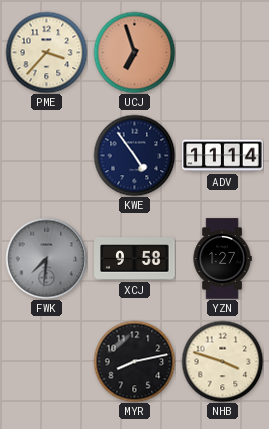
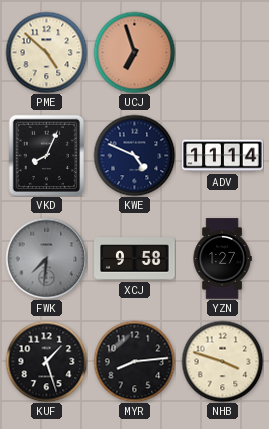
PME: 3:37 -> 4:52 (46, 52)
VKD: none -> 8:04 (47, 155)
KWE: 4:54 -> 4:49 (134, 155)
KUF: none -> 1:27 (46, 361)
MYR: 8:13 -> 8:14 (134, 361)
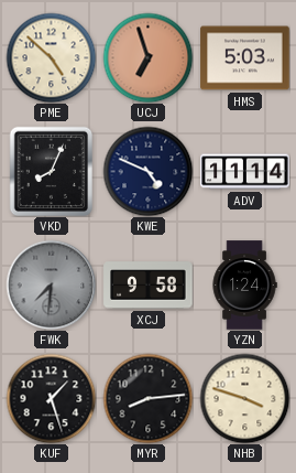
HMS: none -> 5:03 (245, 58)
YZN: 1:27 -> 1:24 (244, 286)
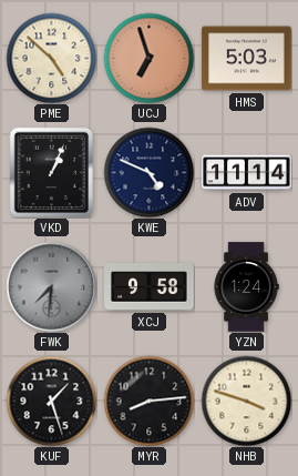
VKD: 8:04 -> 1:04 (52, 172)
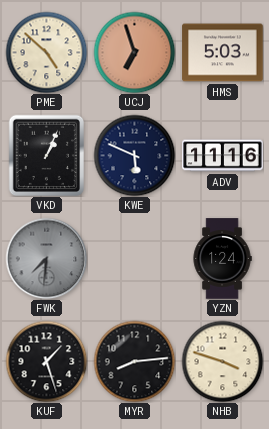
KWE: 4:49 -> 5:49 (134, 155)
ADV: 11:14 -> 11:16 (223, 156)
XCJ: 9:58 -> none (150, 287)
